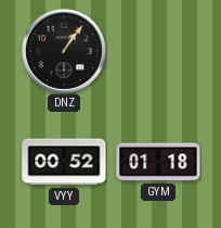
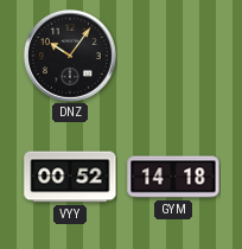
DNZ: 1:06 -> 10:06 (70, 56)
GYM: 01:18 -> 14:18 (173, 177)
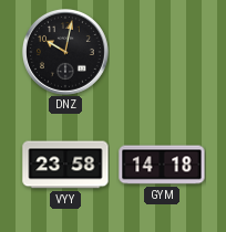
DNZ: 10:06 -> 10:02 (65, 52)
VYY: 00:52 -> 23:58 (65, 165)
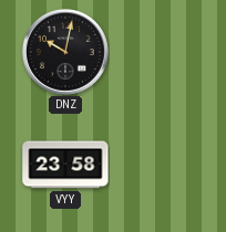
GYM: 14:18 -> none (162, 165)
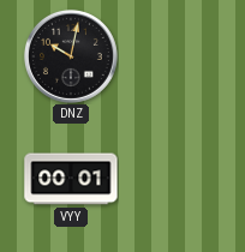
VYY: 23:58 -> 00:01 (71, 179)
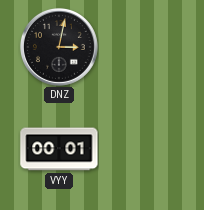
DNZ: 10:02 -> 3:02 (59, 47)
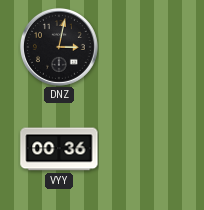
VYY: 00:01 -> 00:36 (59, 149)
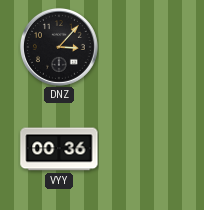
DNZ: 3:02 -> 3:07 (59, 47)
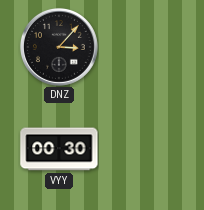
VYY: 00:36 -> 00:30 (59, 149)
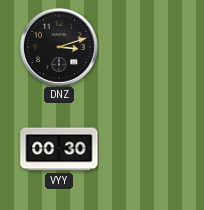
DNZ: 3:07 -> 3:12 (59, 47)
